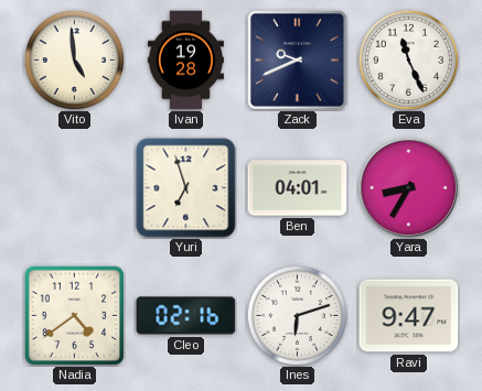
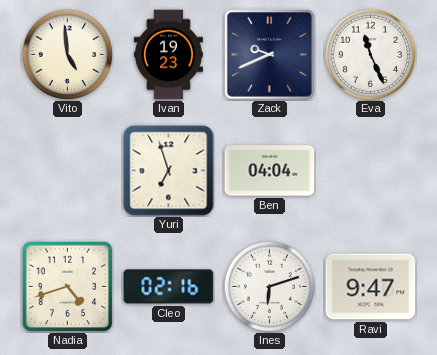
Ivan: 19:28 -> 19:23 (168, 55)
Ben: 04:01 -> 04:04 (270, 171)
Yara: 8:35 -> none (408, 187)
Nadia: 4:39 -> 4:42 (67, 287)
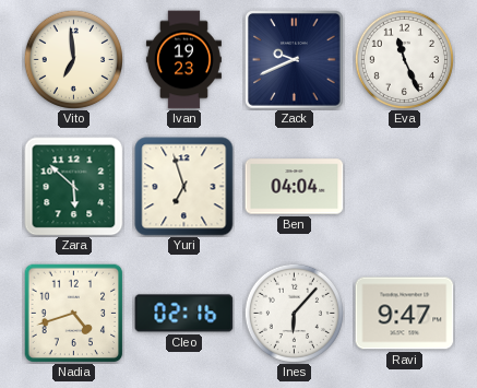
Vito: 4:59 -> 6:59 (73, 59)
Zara: none -> 5:52 (74, 187)
Ines: 6:12 -> 6:07 (294, 313)
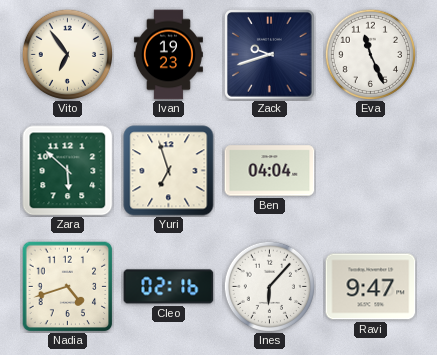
Vito: 6:59 -> 6:54 (67, 54)
Zack: 9:41 -> 9:42 (270, 55)
